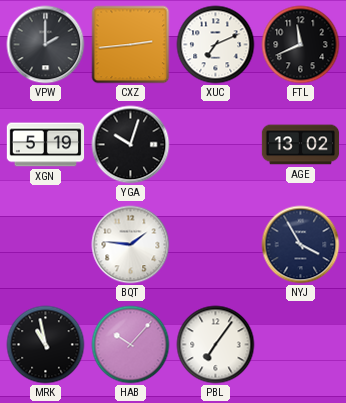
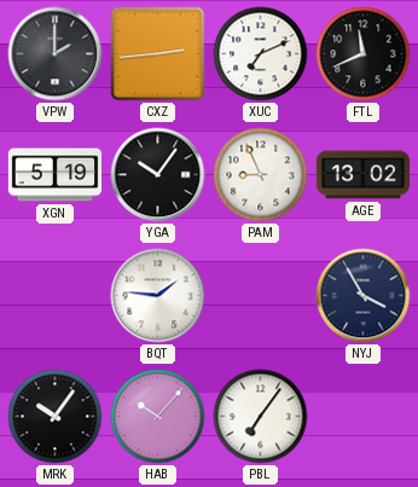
YGA: 10:03 -> 10:06 (158, 175)
PAM: none -> 8:56 (261, 175)
MRK: 10:58 -> 10:06 (56, 417)
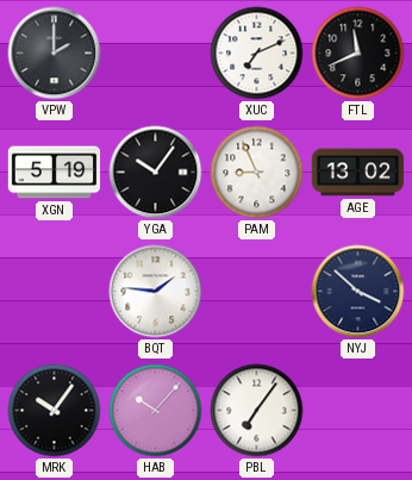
CXZ: 2:44 -> none (158, 54)
NYJ: 3:55 -> 3:52 (358, 292)
